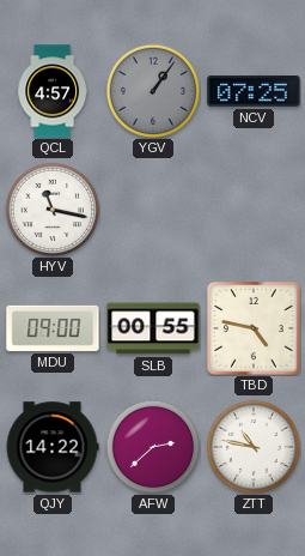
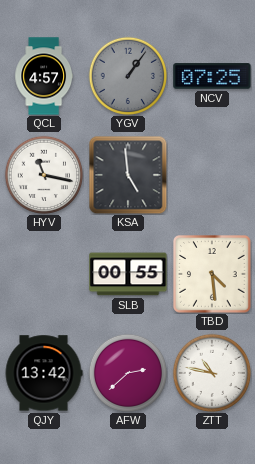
KSA: none -> 4:59 (128, 175)
MDU: 09:00 -> none (53, 328)
TBD: 4:47 -> 4:29 (213, 275)
QJY: 14:22 -> 13:42 (44, 373)
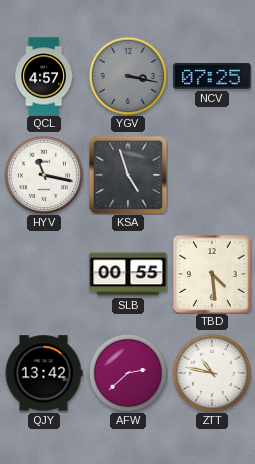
YGV: 1:06 -> 3:17 (127, 75)
KSA: 4:59 -> 4:57 (128, 175)
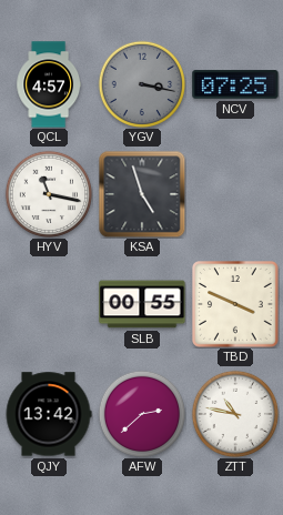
TBD: 4:29 -> 3:49 (236, 305)
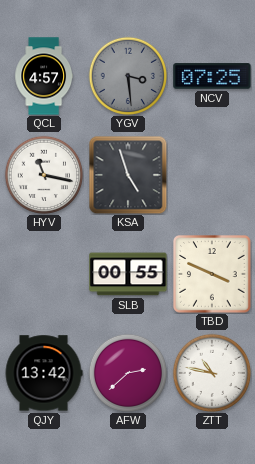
YGV: 3:17 -> 3:29 (127, 75)
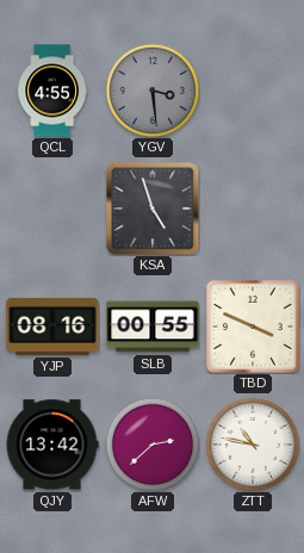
QCL: 4:57 -> 4:55 (51, 91)
NCV: 07:25 -> none (212, 76)
HYV: 11:17 -> none (43, 174)
YJP: none -> 08:16 (52, 327)
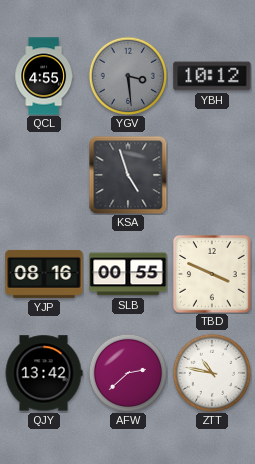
YBH: none -> 10:12 (212, 76)
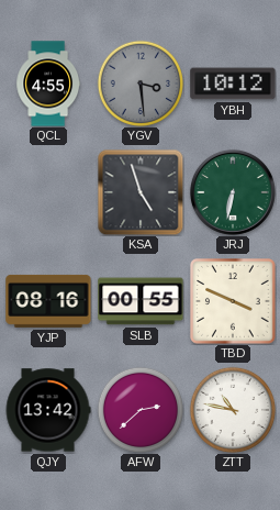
JRJ: none -> 6:32 (233, 192)
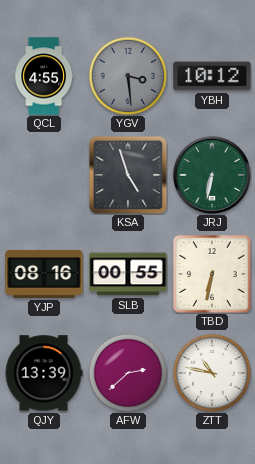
TBD: 3:49 -> 6:32 (213, 275)
QJY: 13:42 -> 13:39 (44, 373)
